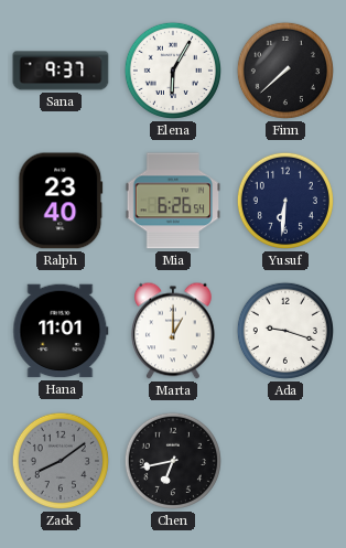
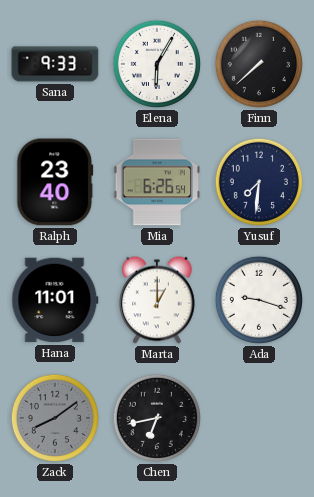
Sana: 9:37 -> 9:33 (55, 64)
Yusuf: 6:31 -> 7:31 (259, 182)
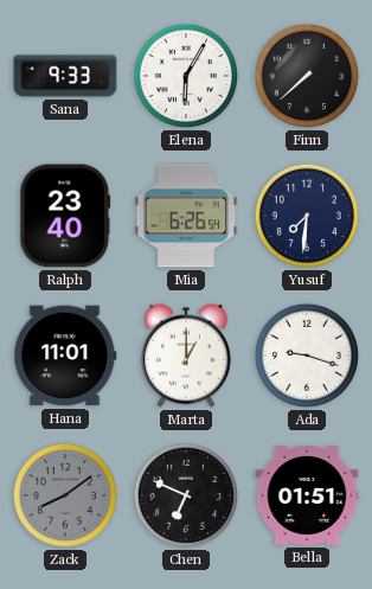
Chen: 6:43 -> 6:49 (186, 495)
Bella: none -> 01:51 (307, 495)
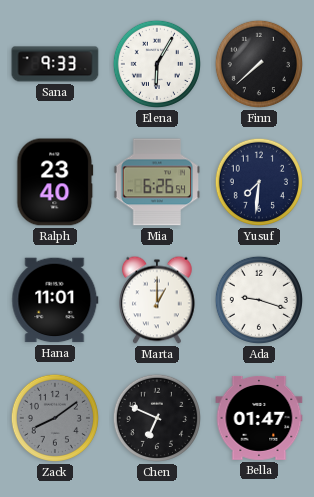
Bella: 01:51 -> 01:47 (259, 418)
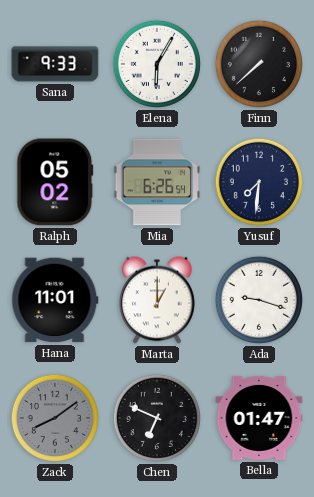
Ralph: 23:40 -> 05:02 (55, 182)
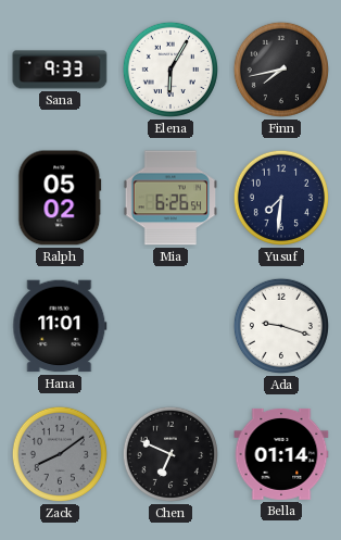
Finn: 7:38 -> 7:43 (281, 70)
Marta: 1:00 -> none (157, 300)
Bella: 01:47 -> 01:14 (281, 454)
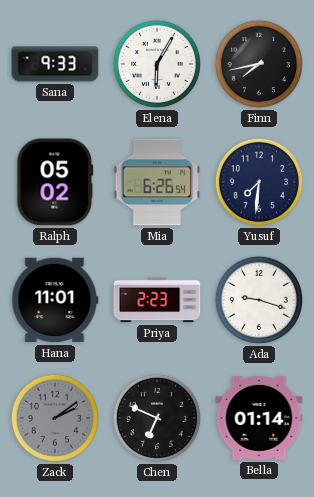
Priya: none -> 2:23 (157, 300)
Zack: 8:09 -> 2:09 (55, 418)
